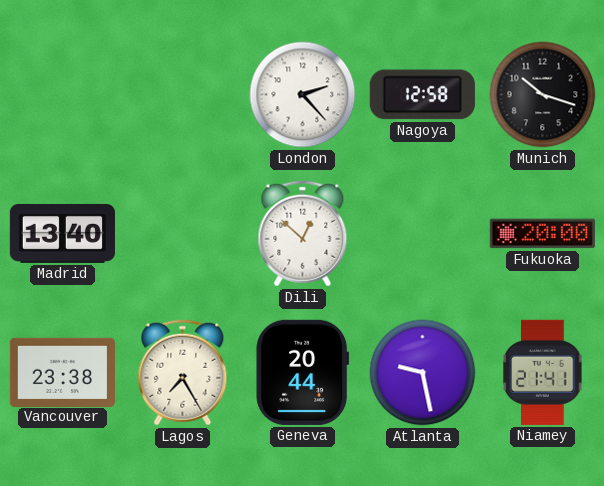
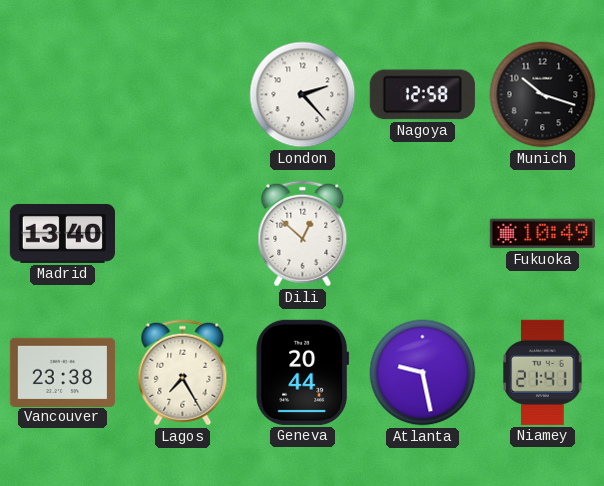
Fukuoka: 20:00 -> 10:49 (542, 234)
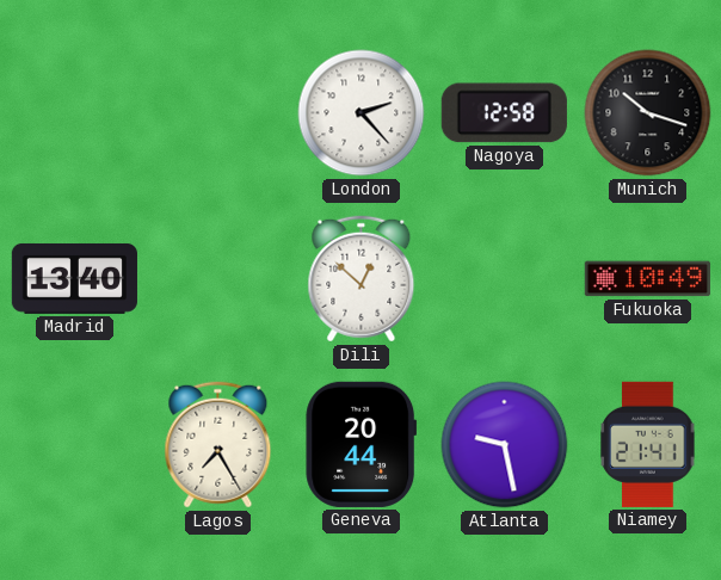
Vancouver: 23:38 -> none (62, 372)
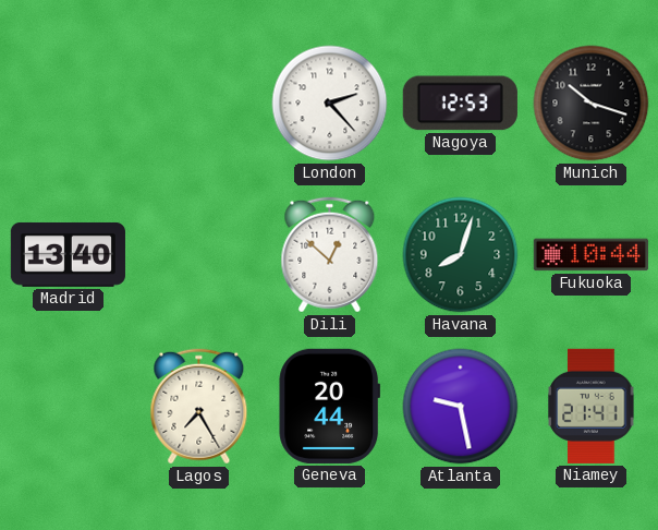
Nagoya: 12:58 -> 12:53 (460, 104)
Havana: none -> 8:03 (461, 255)
Fukuoka: 10:49 -> 10:44 (590, 255)
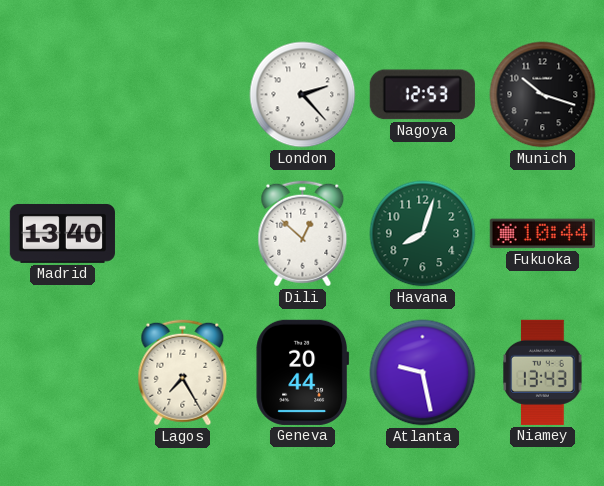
Niamey: 21:41 -> 13:43 (543, 372)
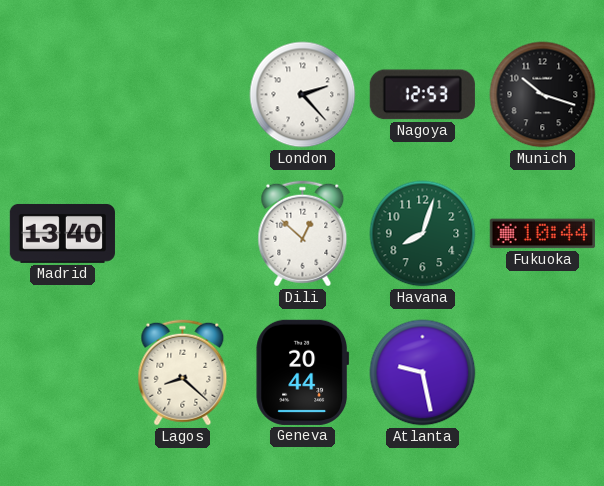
Lagos: 7:25 -> 8:22 (183, 373)
Niamey: 13:43 -> none (543, 372)
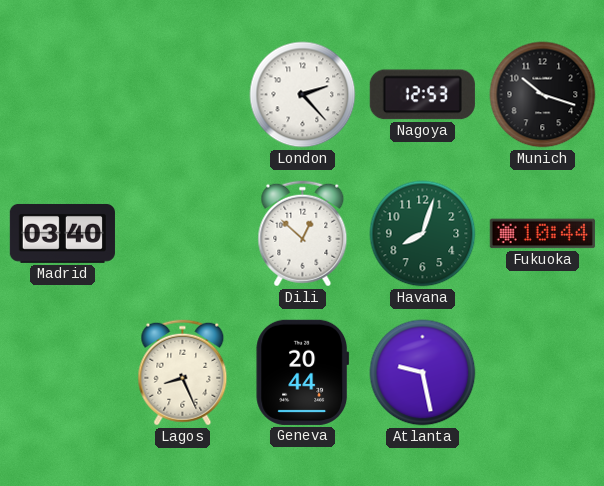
Madrid: 13:40 -> 03:40 (62, 233)
Lagos: 8:22 -> 8:26 (183, 373)
